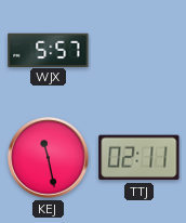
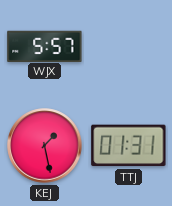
KEJ: 11:28 -> 1:28 (45, 146)
TTJ: 02:11 -> 01:31 (129, 146)
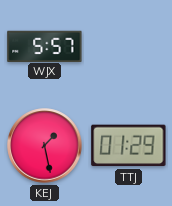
TTJ: 01:31 -> 01:29 (129, 146)
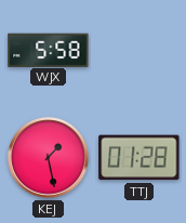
WJX: 5:57 -> 5:58 (49, 50)
TTJ: 01:29 -> 01:28 (139, 158)
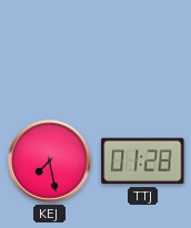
WJX: 5:58 -> none (49, 50)
KEJ: 1:28 -> 7:28 (50, 162)
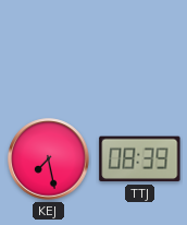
TTJ: 01:28 -> 08:39 (140, 159)
